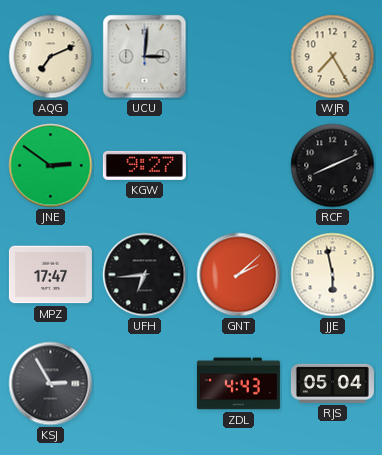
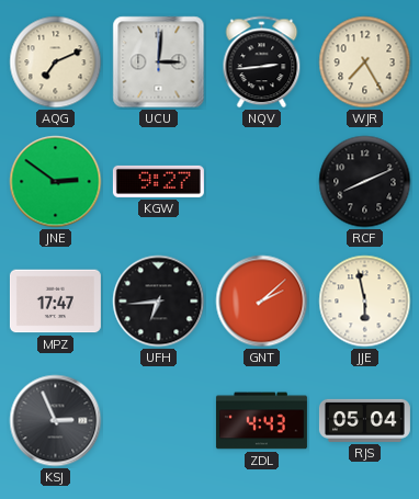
NQV: none -> 2:44 (262, 63)
KSJ: 2:55 -> 2:56 (56, 421)
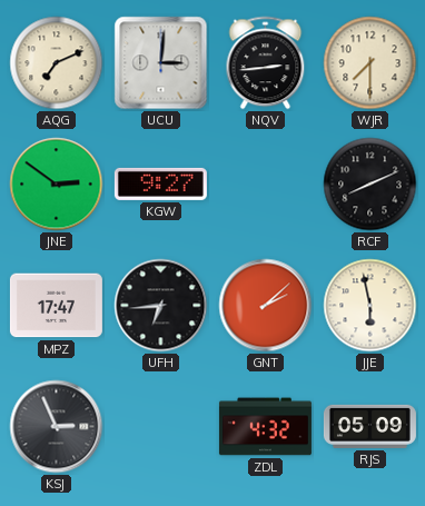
WJR: 7:25 -> 7:30 (370, 63)
ZDL: 4:43 -> 4:32 (265, 427)
RJS: 05:04 -> 05:09 (369, 426)
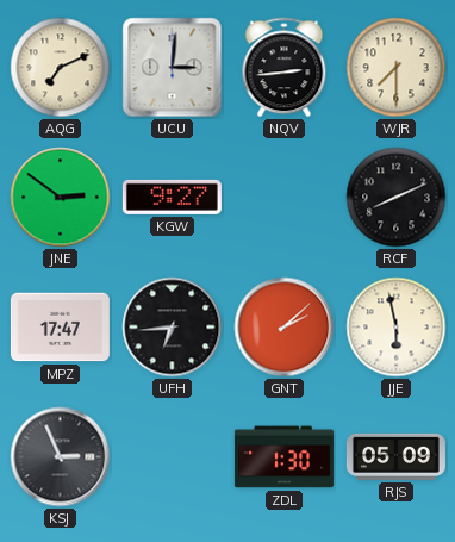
ZDL: 4:32 -> 1:30 (283, 457)
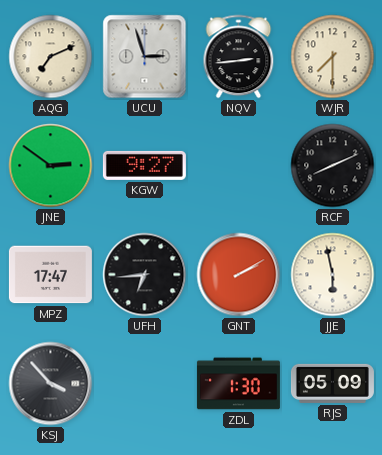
UCU: 3:01 -> 2:57 (145, 57)
GNT: 2:08 -> 2:10 (239, 275)
KSJ: 2:56 -> 3:53 (51, 384)
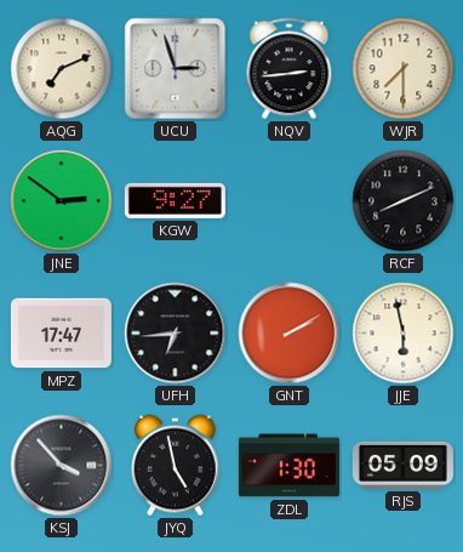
JYQ: none -> 4:58 (176, 466)
